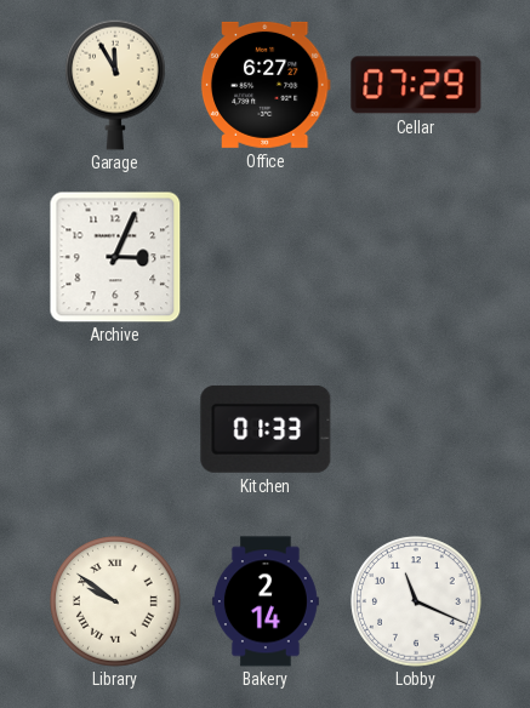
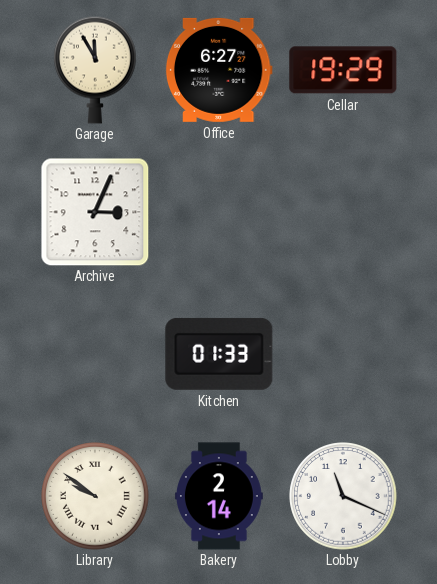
Cellar: 07:29 -> 19:29 (343, 70)
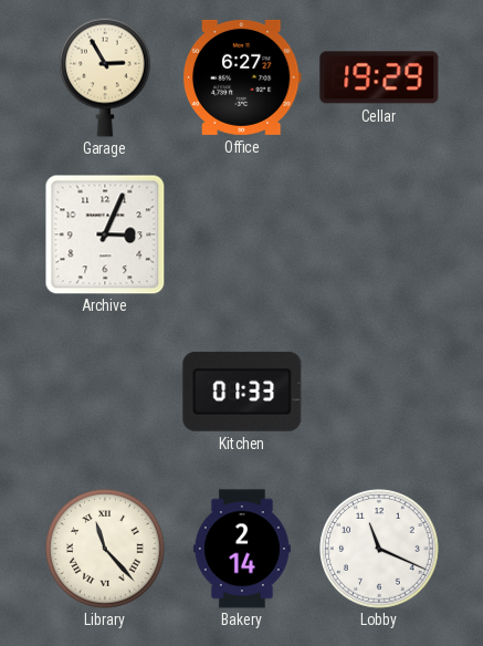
Garage: 11:55 -> 2:55 (106, 77)
Library: 9:51 -> 11:23 (105, 549)
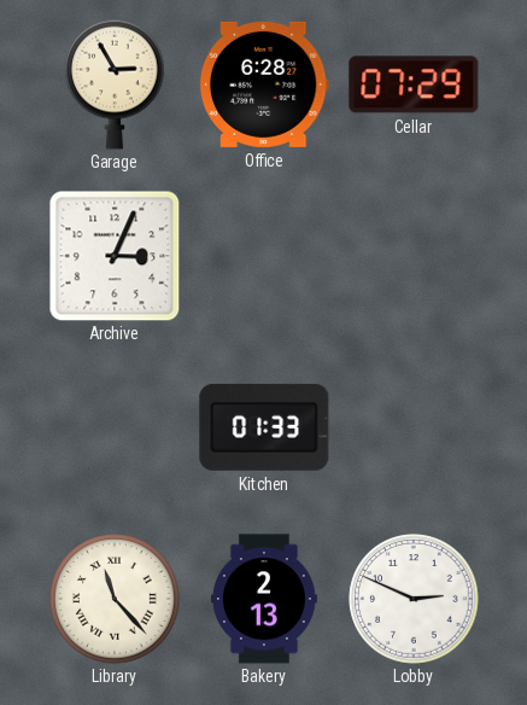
Office: 6:27 -> 6:28 (264, 85)
Cellar: 19:29 -> 07:29 (414, 85)
Bakery: 2:14 -> 2:13 (264, 599)
Lobby: 11:19 -> 2:49 (414, 599)
